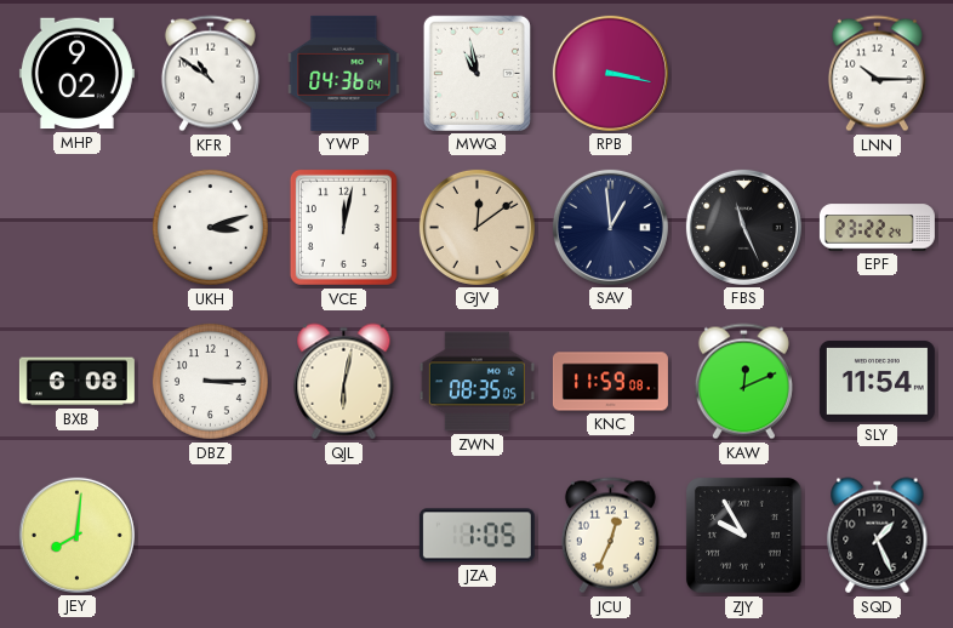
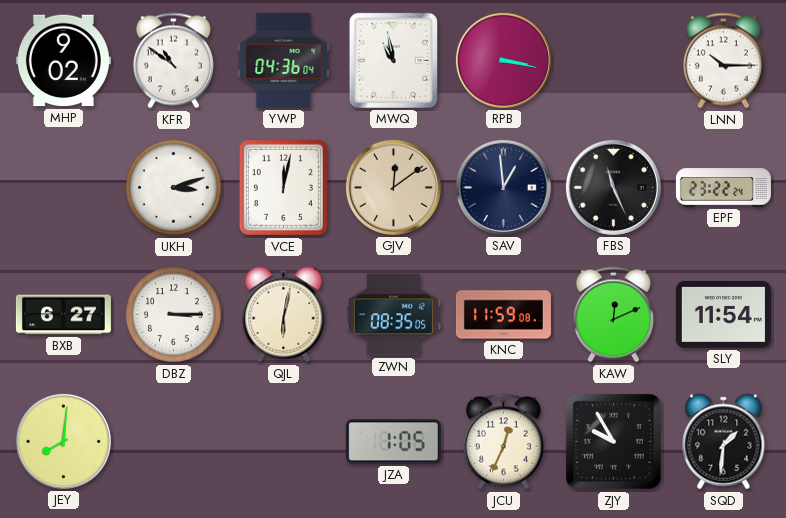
BXB: 6:08 -> 6:27 (63, 315)
SQD: 1:26 -> 1:31 (724, 442)
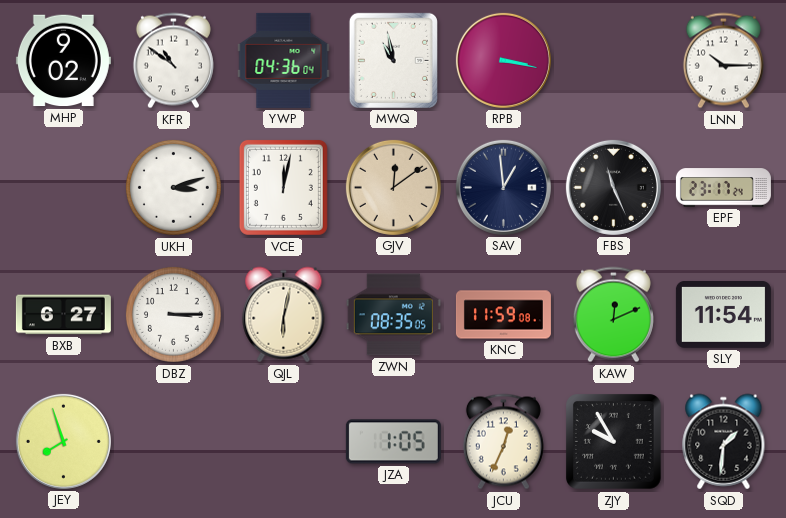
EPF: 23:22 -> 23:17 (723, 188)
JEY: 8:01 -> 7:57 (63, 441)
